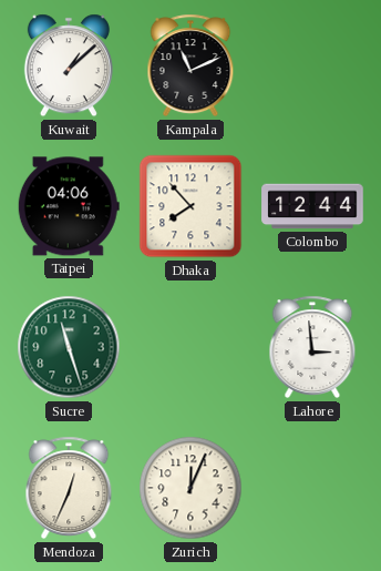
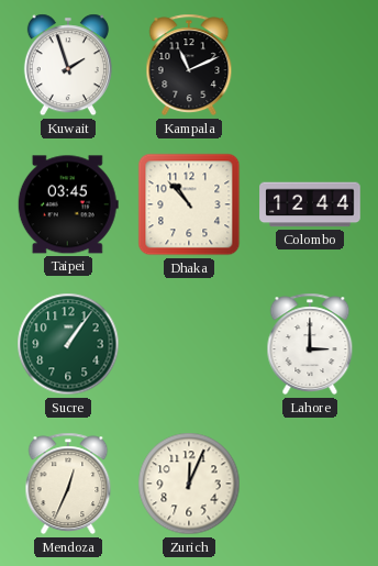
Kuwait: 1:08 -> 1:57 (68, 65)
Taipei: 04:06 -> 03:45 (68, 204)
Dhaka: 7:53 -> 10:53 (189, 204)
Sucre: 11:27 -> 1:06 (68, 344)
Lahore: 2:59 -> 3:00 (310, 344)
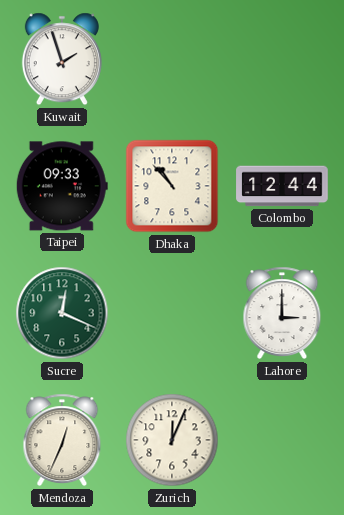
Kampala: 11:11 -> none (189, 65)
Taipei: 03:45 -> 09:33 (62, 186)
Sucre: 1:06 -> 12:19 (62, 313)
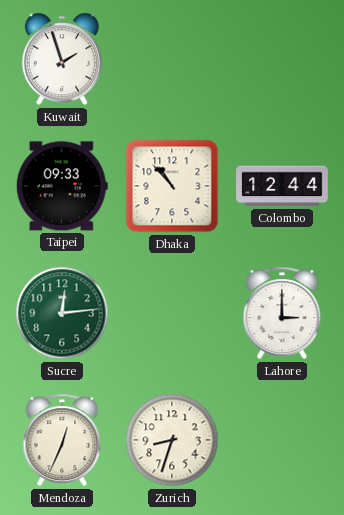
Sucre: 12:19 -> 12:14 (62, 313)
Zurich: 12:04 -> 8:33 (172, 440)
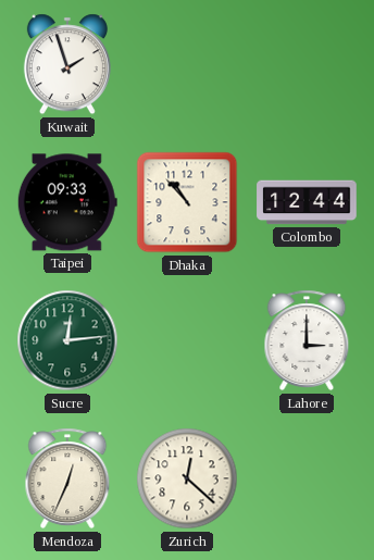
Zurich: 8:33 -> 12:22 (187, 478)
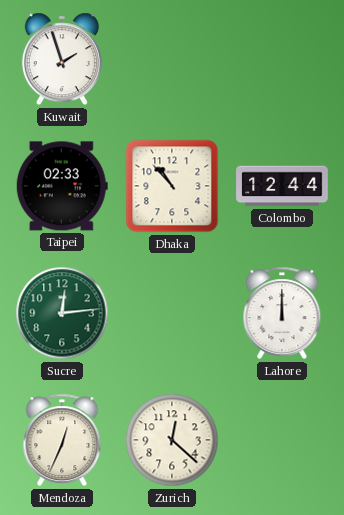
Taipei: 09:33 -> 02:33 (62, 186)
Lahore: 3:00 -> 12:00 (282, 313)
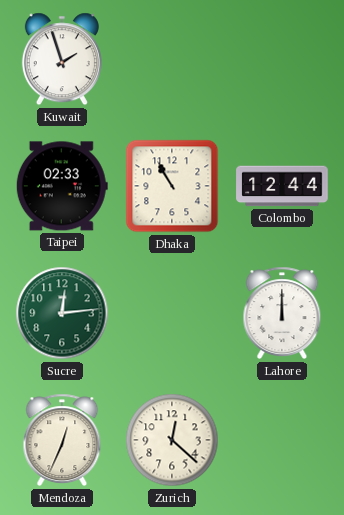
Dhaka: 10:53 -> 10:55 (172, 186)
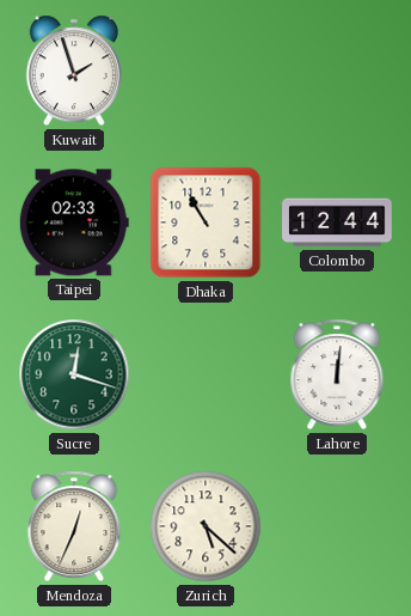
Sucre: 12:14 -> 12:18 (74, 374)
Lahore: 12:00 -> 12:01 (337, 374)
Zurich: 12:22 -> 5:22 (205, 526)
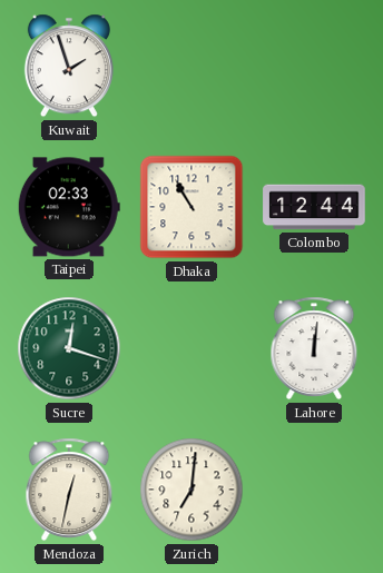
Mendoza: 12:34 -> 12:32 (69, 490)
Zurich: 5:22 -> 7:01 (191, 490)
